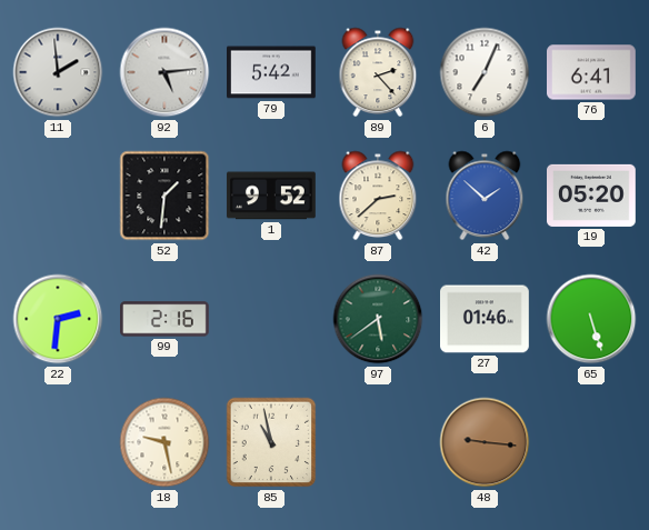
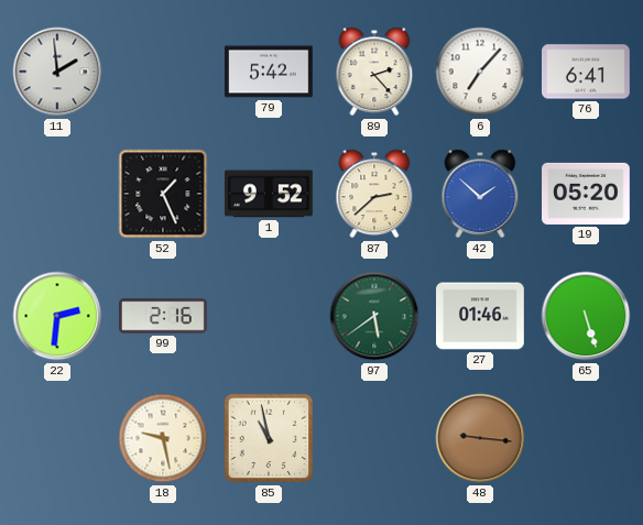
92: 5:14 -> none (164, 72)
6: 7:04 -> 7:07 (480, 72)
52: 1:31 -> 1:26 (163, 194)
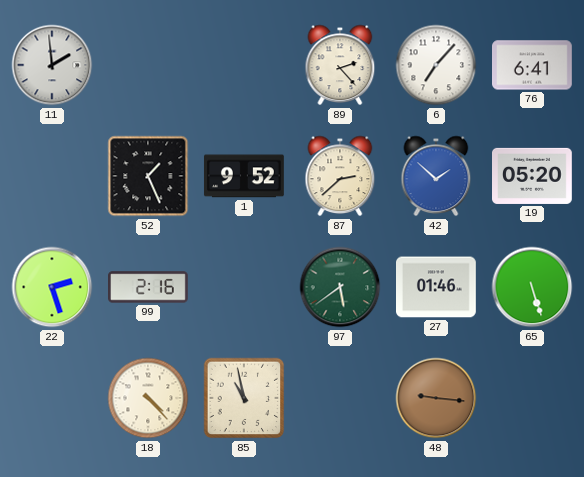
79: 5:42 -> none (270, 72)
22: 2:31 -> 2:27 (52, 287)
18: 9:28 -> 4:23 (148, 398)
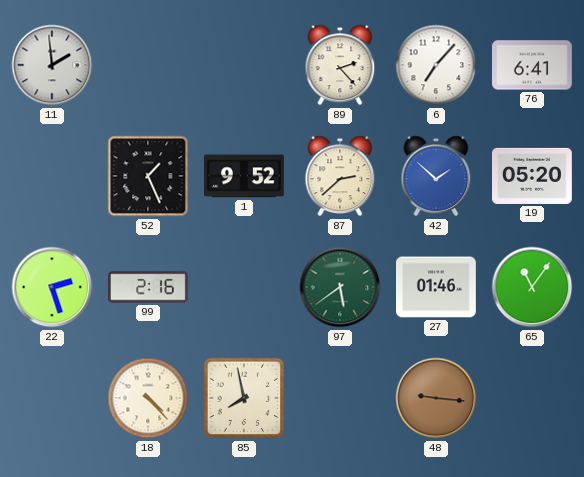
65: 5:27 -> 11:06 (532, 287)
85: 10:58 -> 7:58 (244, 398)
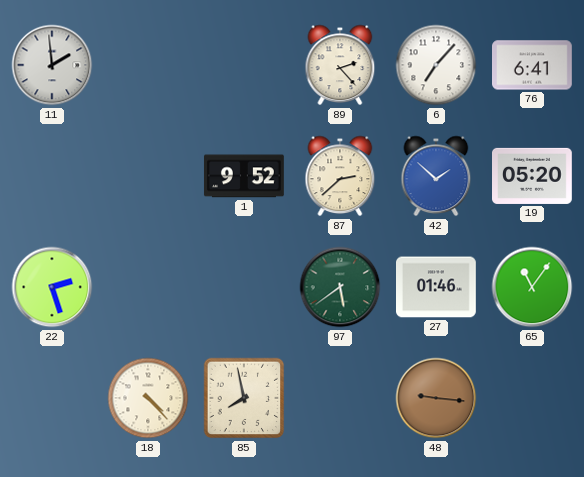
52: 1:26 -> none (148, 176)
99: 2:16 -> none (149, 287)
